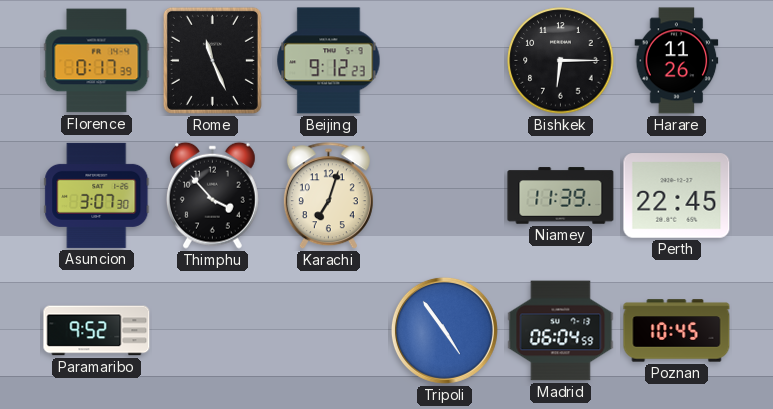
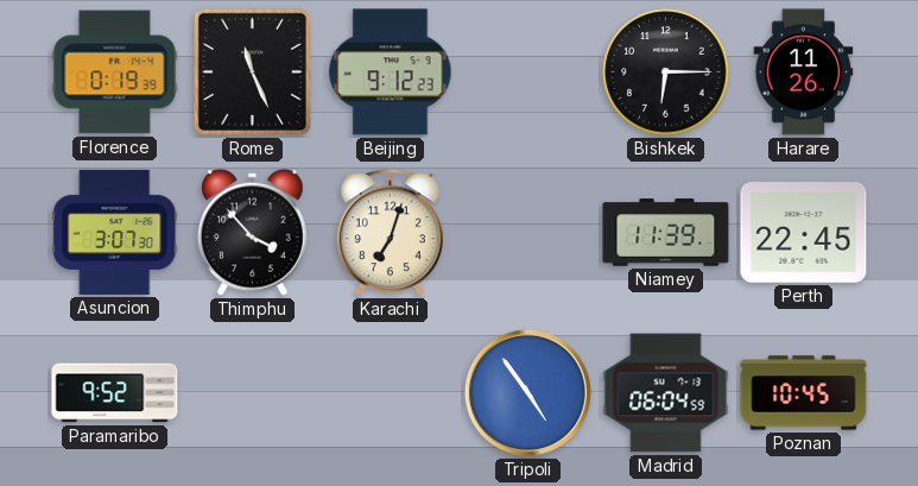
Florence: 0:17 -> 0:19 (115, 72)
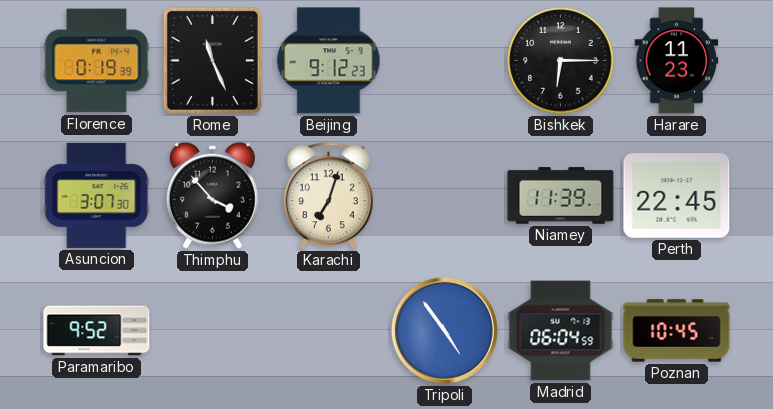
Harare: 11:26 -> 11:23 (677, 61)
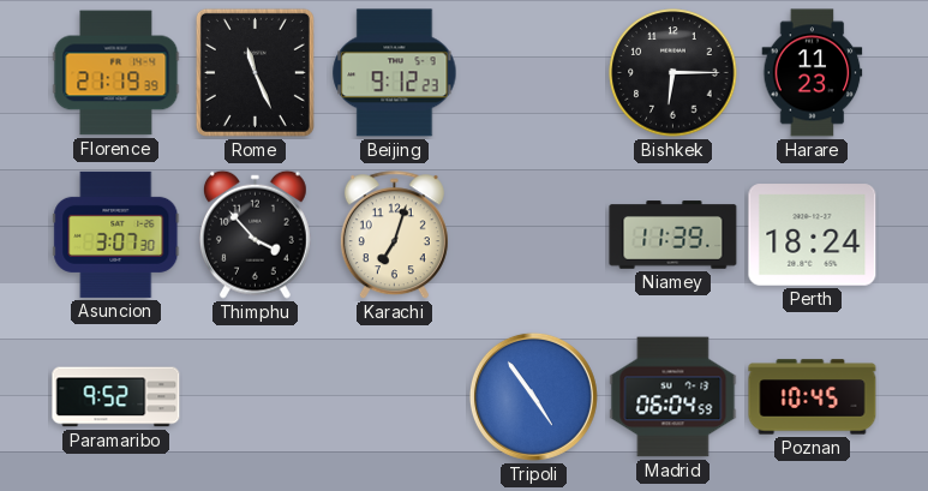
Florence: 0:19 -> 21:19 (116, 73)
Perth: 22:45 -> 18:24 (813, 235)
